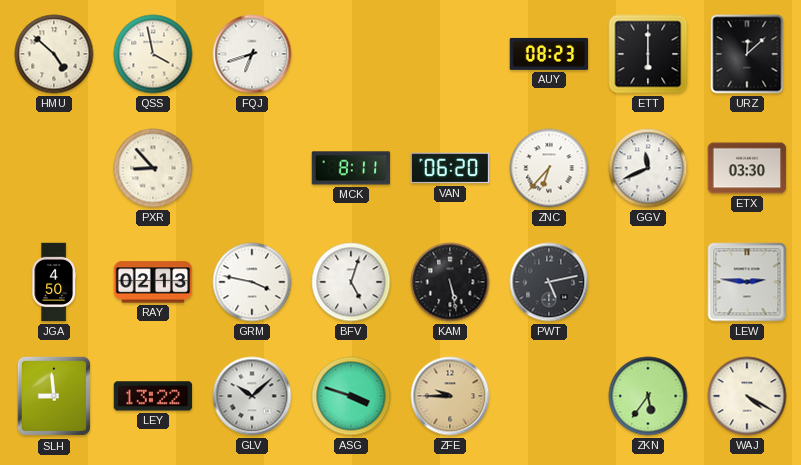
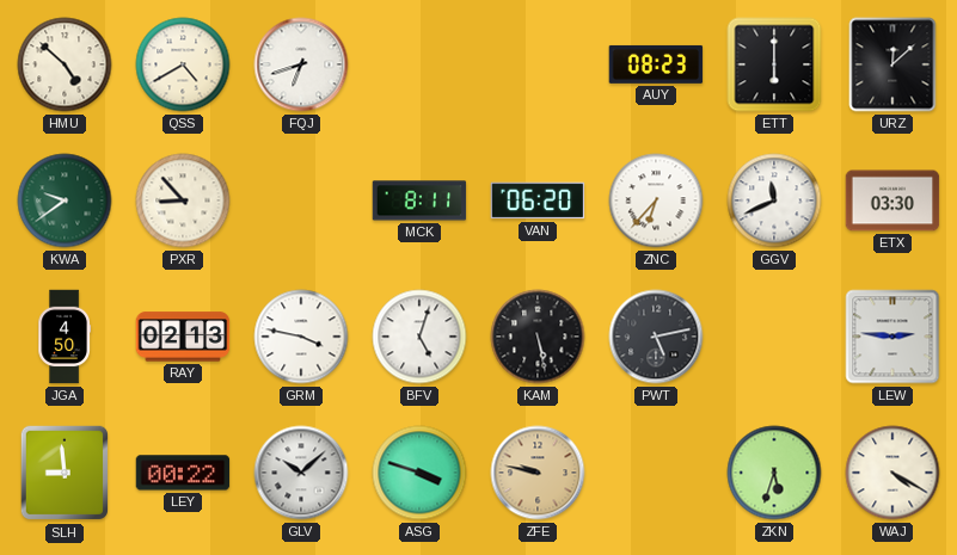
QSS: 3:58 -> 4:40 (183, 64)
KWA: none -> 9:39 (65, 201)
LEY: 13:22 -> 00:22 (183, 473)
ZFE: 9:45 -> 9:47 (538, 473)
ZKN: 5:36 -> 5:33 (774, 473)
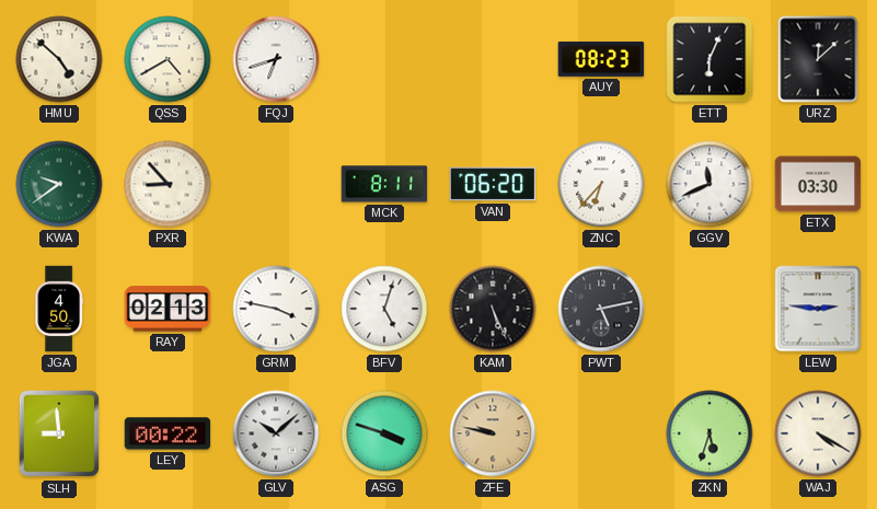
ETT: 6:00 -> 6:04 (709, 59)
KAM: 5:28 -> 5:26 (493, 309)
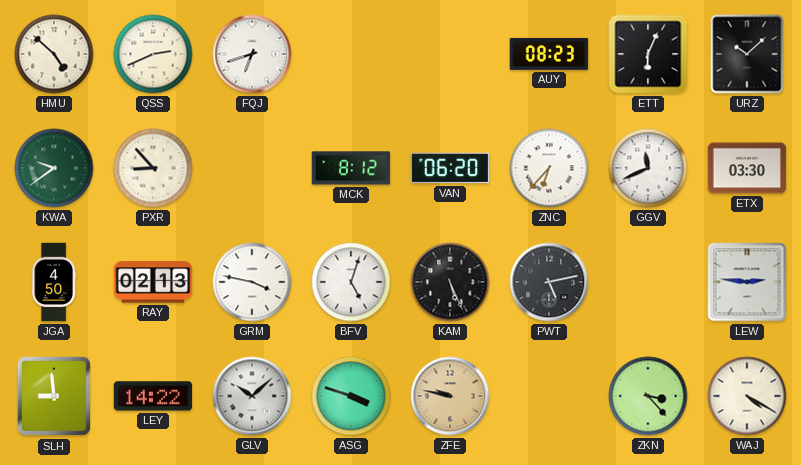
QSS: 4:40 -> 2:41 (153, 54)
URZ: 12:08 -> 10:08 (747, 54)
MCK: 8:11 -> 8:12 (351, 168)
LEY: 00:22 -> 14:22 (153, 396)
ZKN: 5:33 -> 3:23 (648, 396)
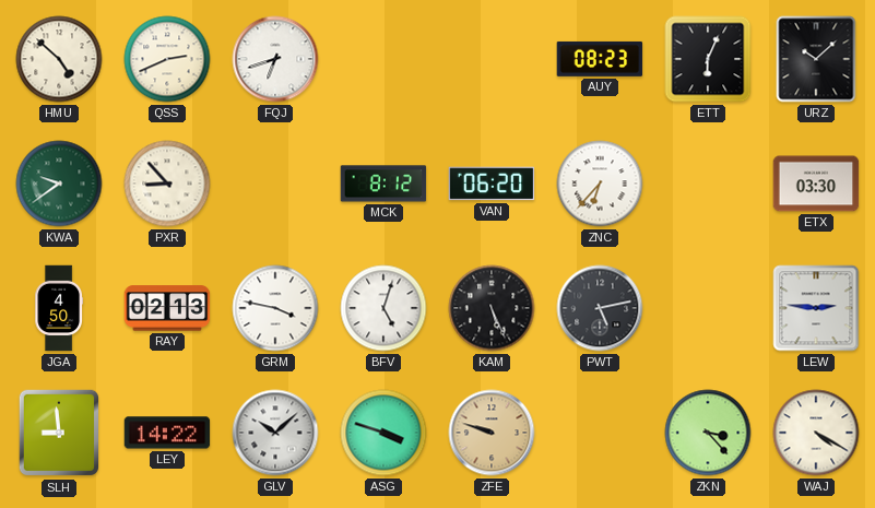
GGV: 11:41 -> none (648, 168)
ZFE: 9:47 -> 9:48 (492, 433)
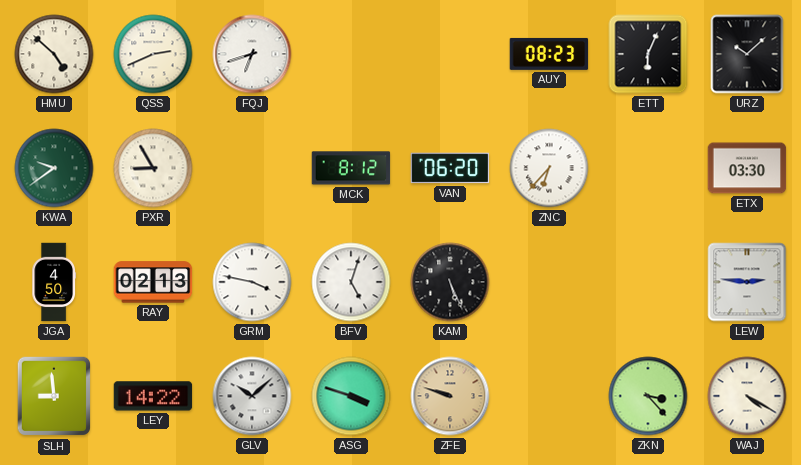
PXR: 8:53 -> 8:55 (153, 168)
PWT: 5:13 -> none (600, 308)
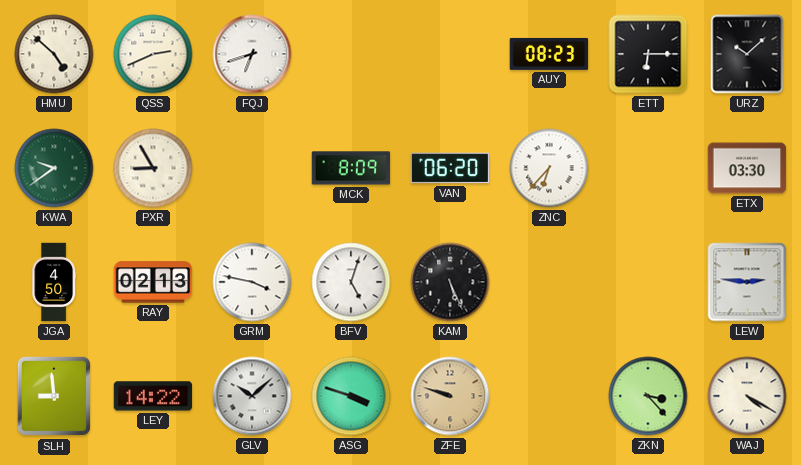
ETT: 6:04 -> 6:15 (648, 54)
MCK: 8:12 -> 8:09 (351, 168)
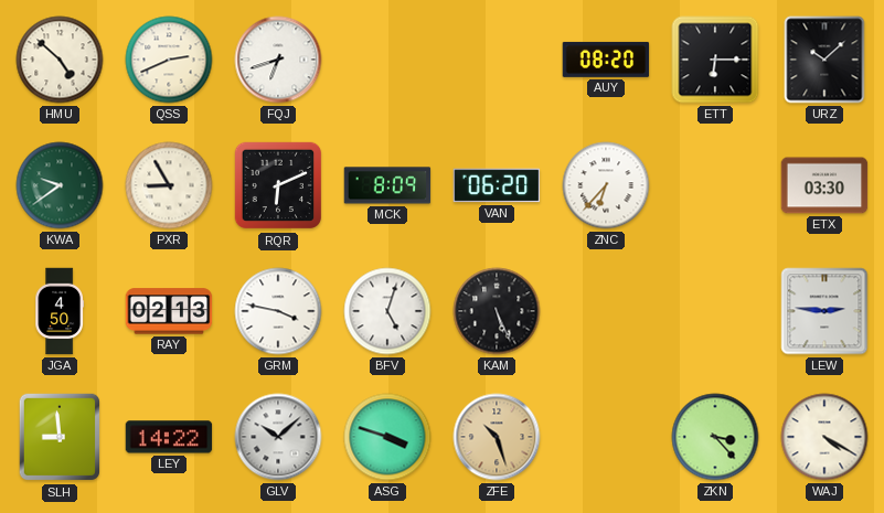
AUY: 08:23 -> 08:20 (606, 60)
RQR: none -> 6:11 (278, 185)
ZFE: 9:48 -> 10:27 (497, 437)
